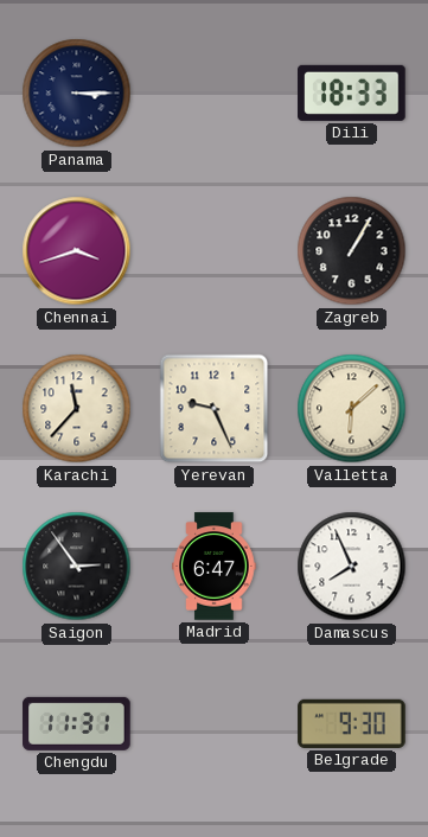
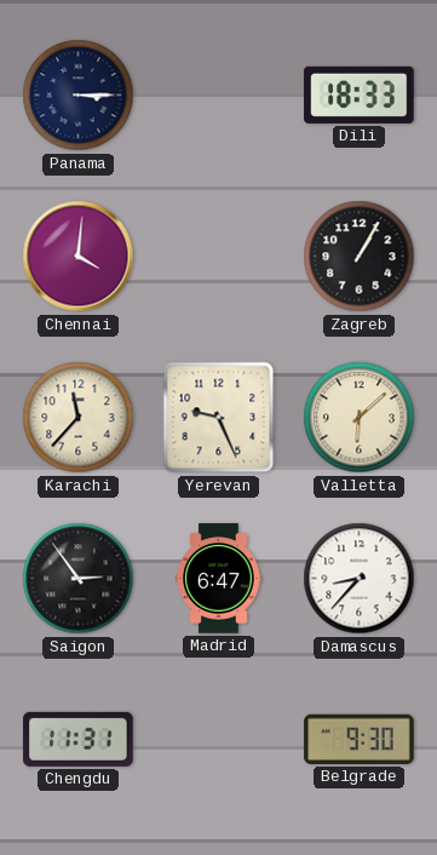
Chennai: 3:42 -> 4:01 (79, 257)
Damascus: 7:56 -> 8:37 (360, 579)
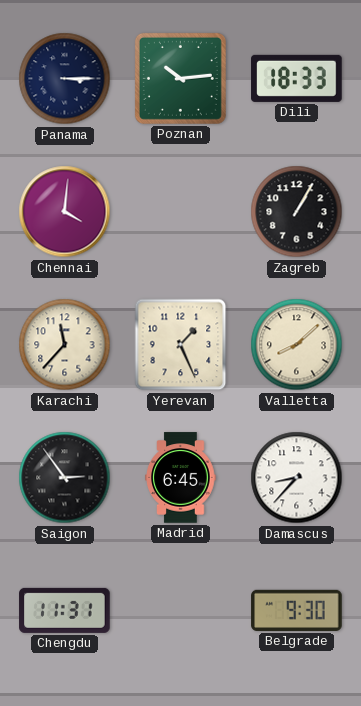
Poznan: none -> 10:14 (180, 78)
Yerevan: 9:26 -> 1:26 (181, 345)
Valletta: 6:08 -> 8:08 (297, 345)
Madrid: 6:47 -> 6:45 (181, 478)
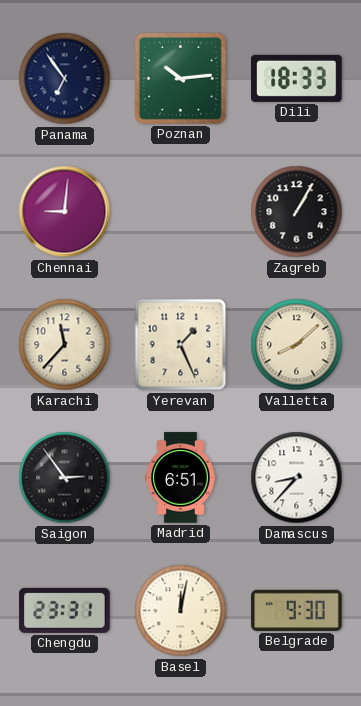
Panama: 3:15 -> 6:54 (65, 79)
Chennai: 4:01 -> 9:01 (65, 212)
Madrid: 6:45 -> 6:51 (181, 478)
Chengdu: 11:31 -> 23:31 (65, 610)
Basel: none -> 12:02 (181, 611)
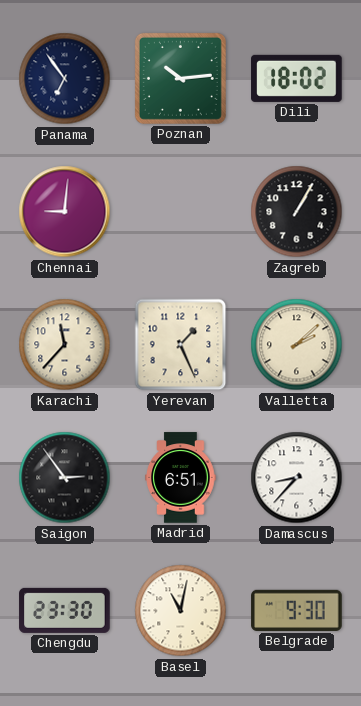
Dili: 18:33 -> 18:02 (297, 78)
Valletta: 8:08 -> 2:08 (297, 345)
Chengdu: 23:31 -> 23:30 (65, 610)
Basel: 12:02 -> 11:02 (181, 611)
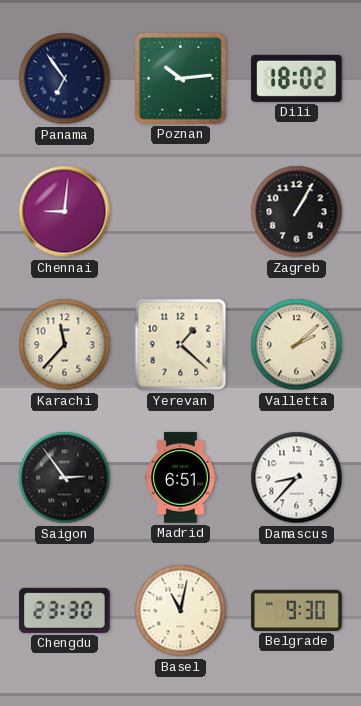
Yerevan: 1:26 -> 1:22 (181, 345)
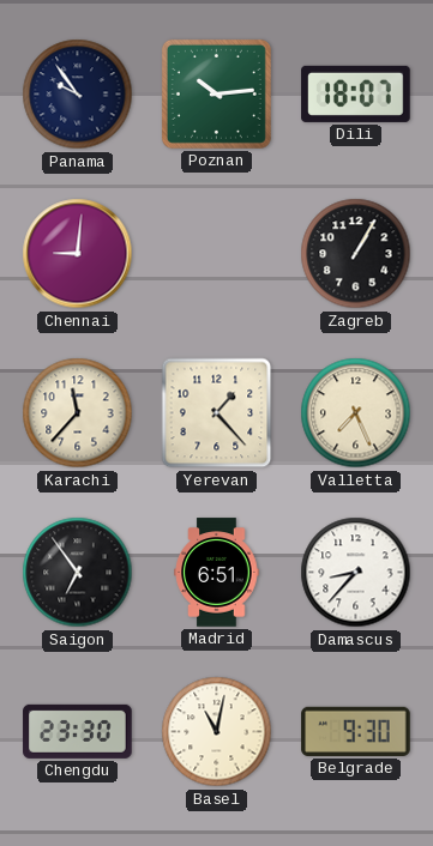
Panama: 6:54 -> 9:54 (78, 95)
Dili: 18:02 -> 18:07 (356, 93)
Yerevan: 1:22 -> 1:23 (217, 413)
Valletta: 2:08 -> 7:26 (356, 413)
Saigon: 2:54 -> 6:54 (78, 573)
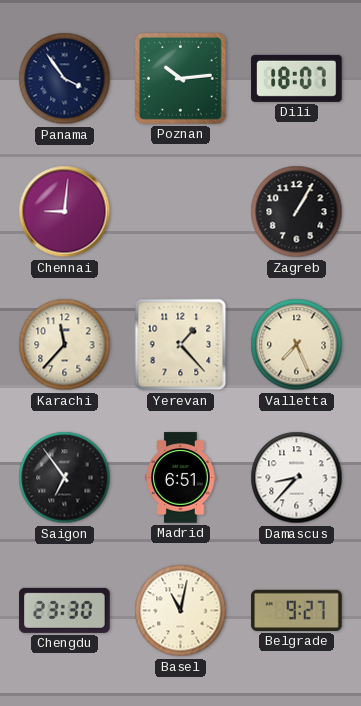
Panama: 9:54 -> 3:54 (65, 79)
Belgrade: 9:30 -> 9:27 (297, 610)
